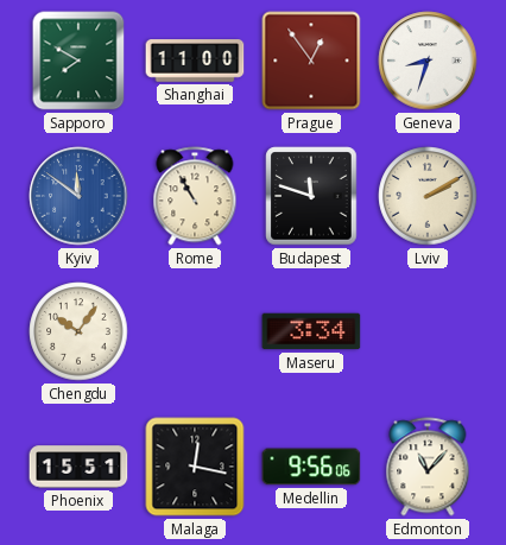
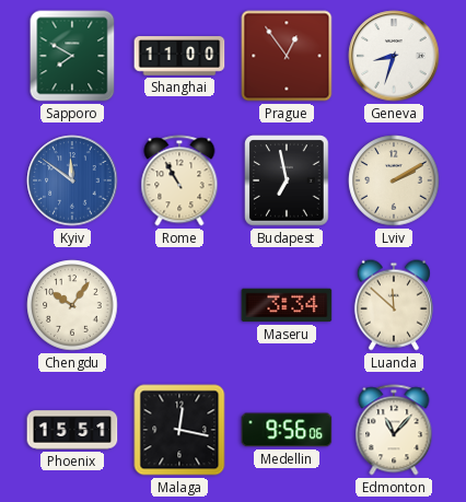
Budapest: 11:48 -> 6:58 (287, 180)
Luanda: none -> 11:52 (394, 305)
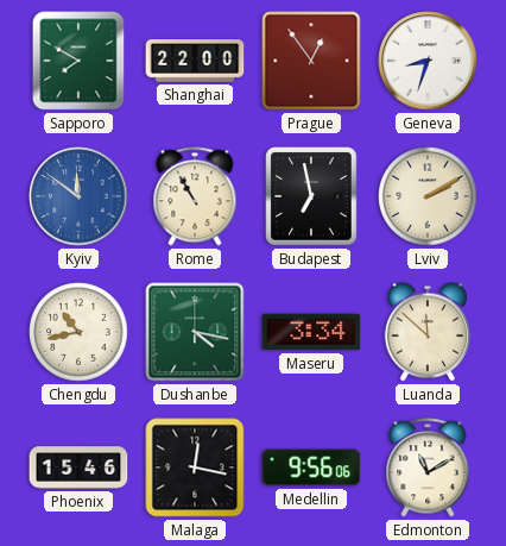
Shanghai: 11:00 -> 22:00 (195, 61)
Chengdu: 10:06 -> 10:43 (78, 332)
Dushanbe: none -> 4:17 (195, 332)
Phoenix: 15:51 -> 15:46 (78, 467)
Edmonton: 11:07 -> 11:10 (428, 467)
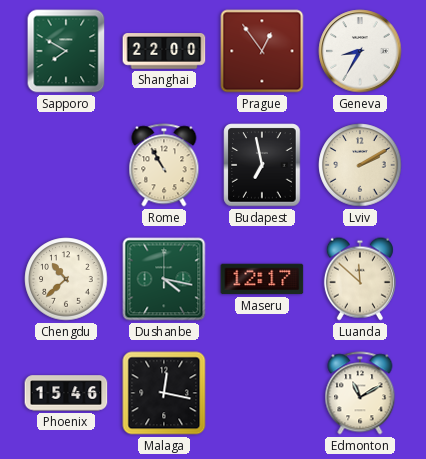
Geneva: 8:33 -> 8:35 (360, 51)
Kyiv: 11:51 -> none (78, 196)
Chengdu: 10:43 -> 10:38 (66, 279)
Maseru: 3:34 -> 12:17 (262, 279)
Medellin: 9:56 -> none (311, 467)
